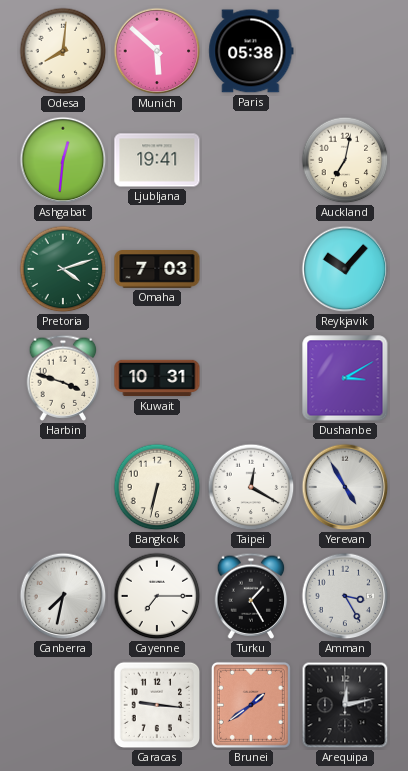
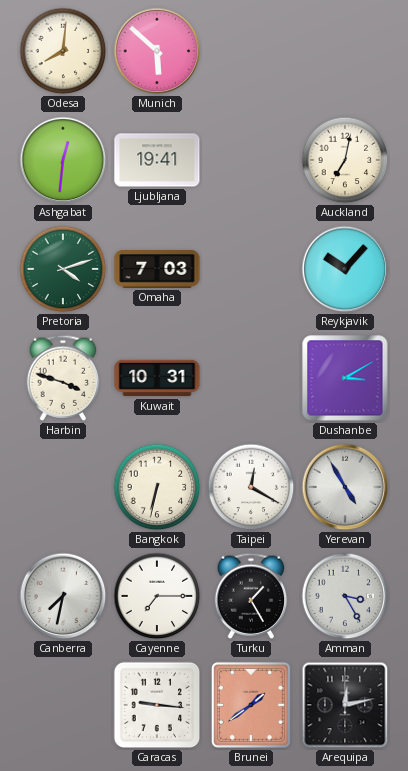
Paris: 05:38 -> none (251, 51)
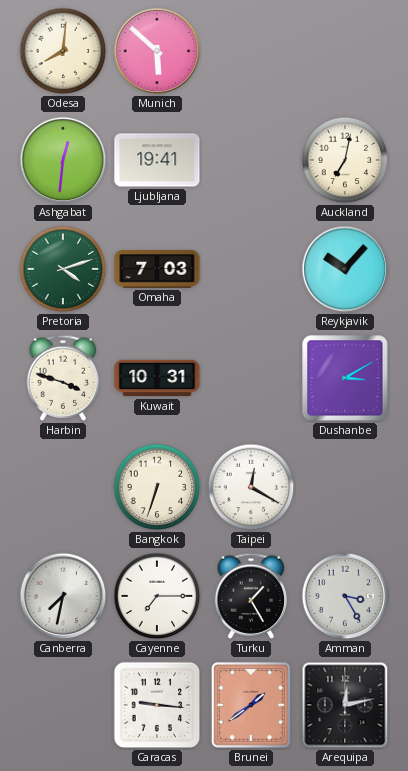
Bangkok: 6:32 -> 6:33 (157, 487)
Yerevan: 4:55 -> none (345, 487)
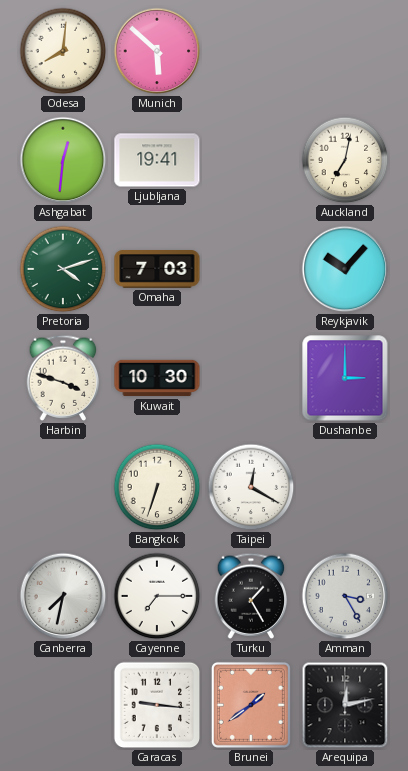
Kuwait: 10:31 -> 10:30 (157, 378)
Dushanbe: 3:10 -> 3:00 (345, 378)
